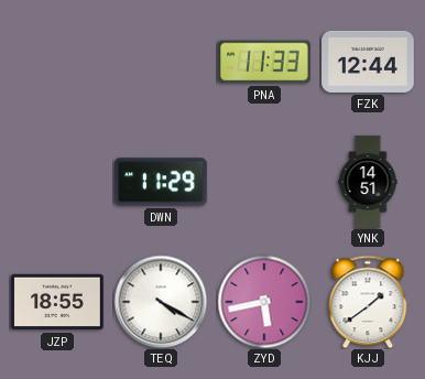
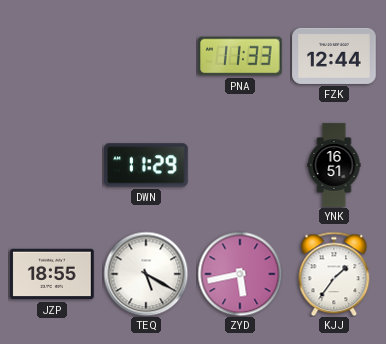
YNK: 14:51 -> 16:51 (334, 165)
TEQ: 4:20 -> 5:20 (146, 274)
KJJ: 1:39 -> 1:36 (334, 274)
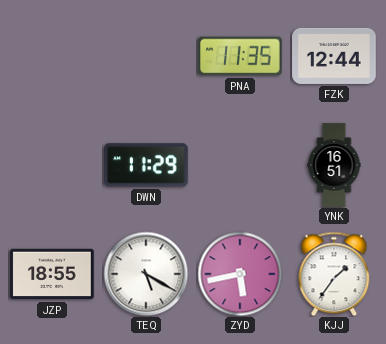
PNA: 11:33 -> 11:35 (240, 56)
